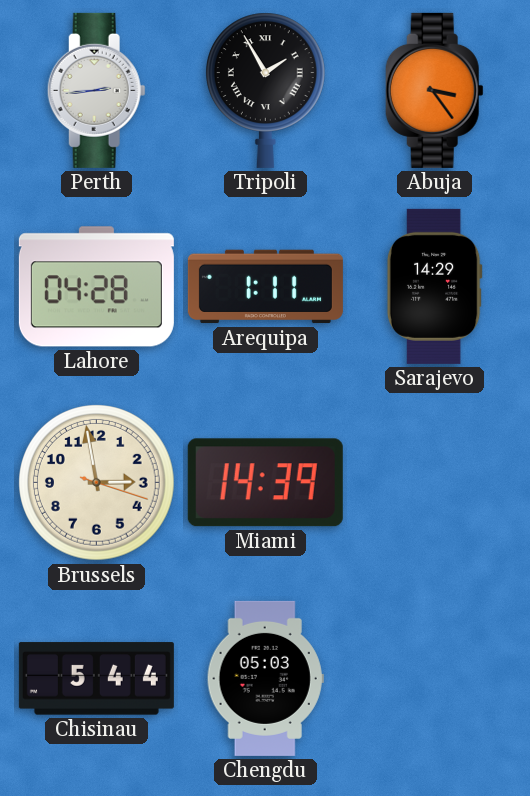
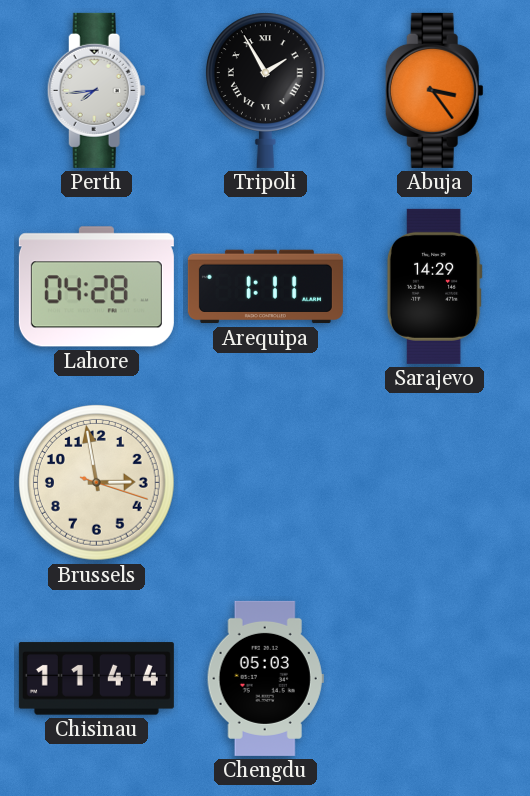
Perth: 2:44 -> 7:44 (96, 90)
Miami: 14:39 -> none (265, 483)
Chisinau: 5:44 -> 11:44 (96, 679)
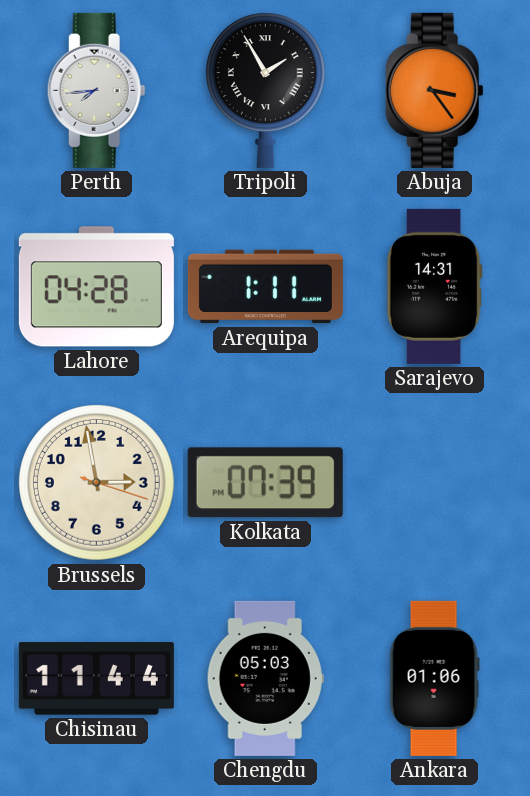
Sarajevo: 14:29 -> 14:31 (434, 286)
Kolkata: none -> 07:39 (265, 483)
Ankara: none -> 01:06 (434, 678)
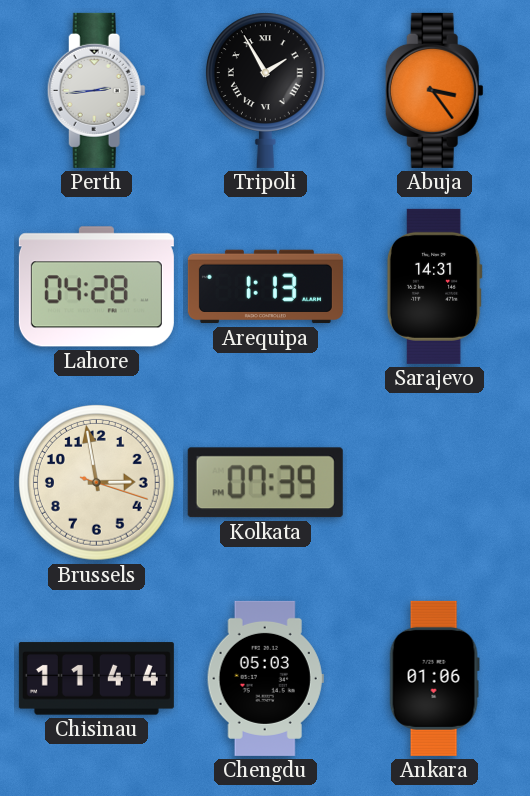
Perth: 7:44 -> 2:44 (96, 90)
Arequipa: 1:11 -> 1:13 (265, 287)
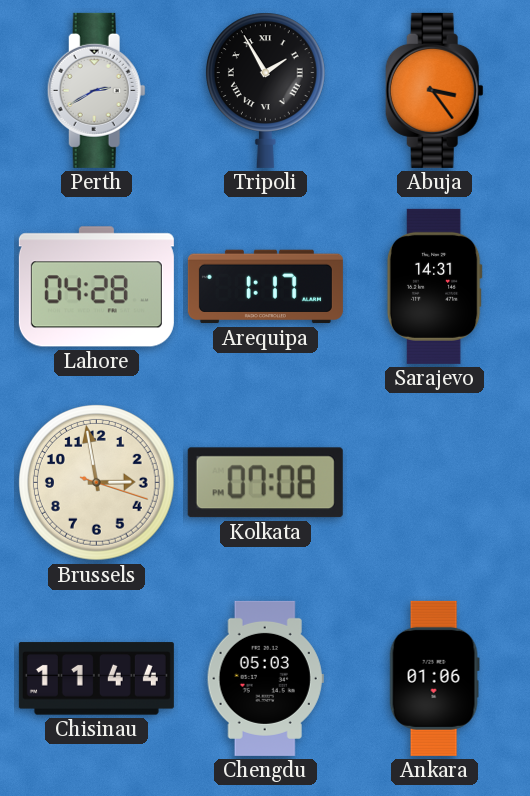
Perth: 2:44 -> 2:40 (96, 90)
Arequipa: 1:13 -> 1:17 (265, 287)
Kolkata: 07:39 -> 07:08 (265, 483)
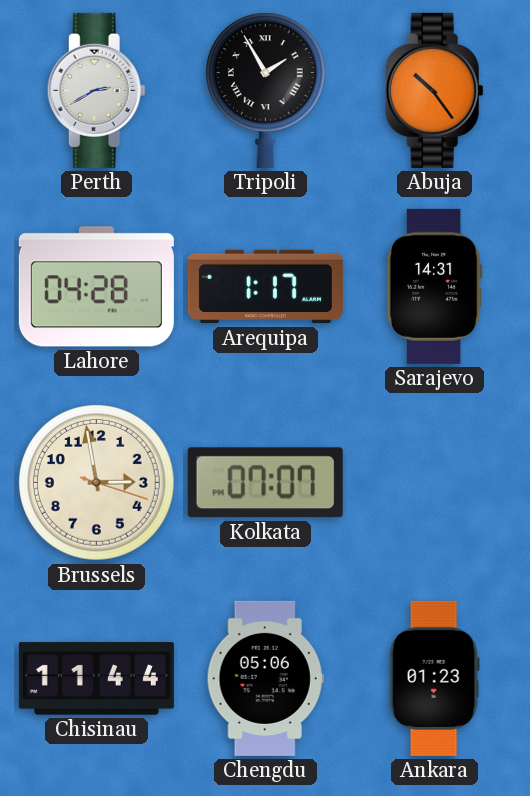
Abuja: 3:24 -> 10:24 (434, 90)
Kolkata: 07:08 -> 07:07 (265, 483)
Chengdu: 05:03 -> 05:06 (265, 678)
Ankara: 01:06 -> 01:23 (434, 678)
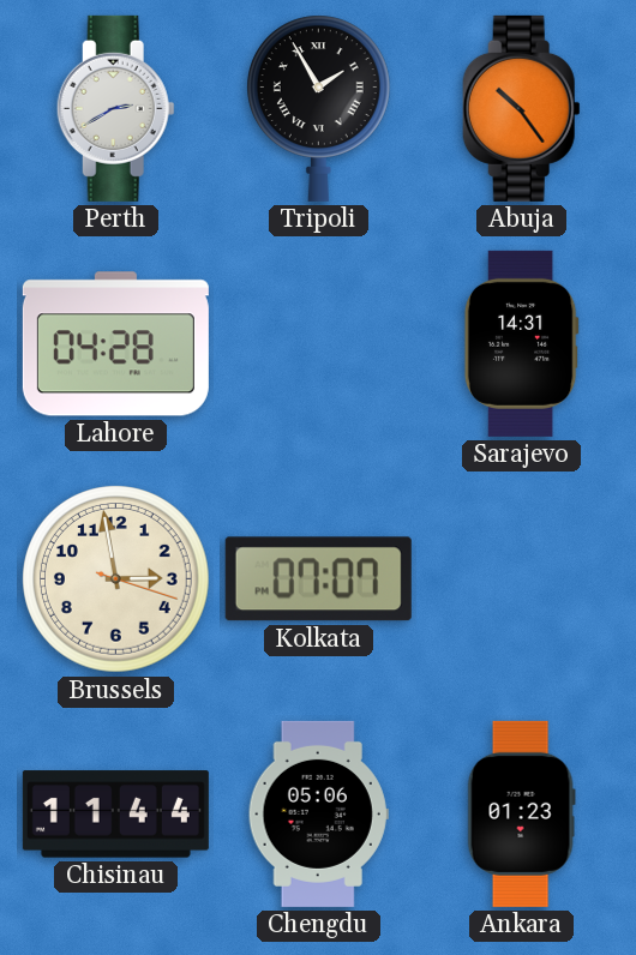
Arequipa: 1:17 -> none (265, 287)
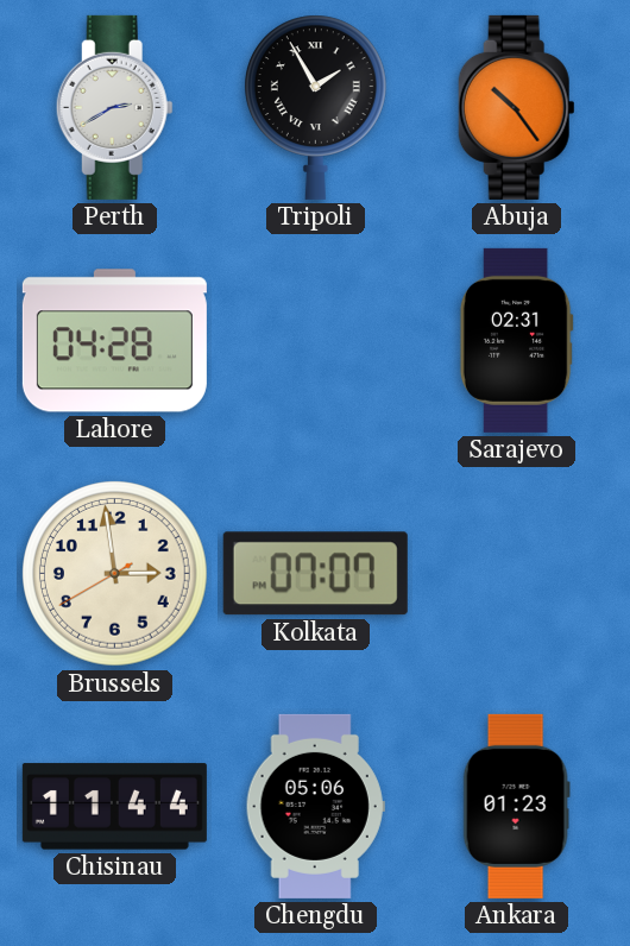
Sarajevo: 14:31 -> 02:31 (516, 340)
Brussels: 2:58:18 -> 2:58:40 (115, 574)
